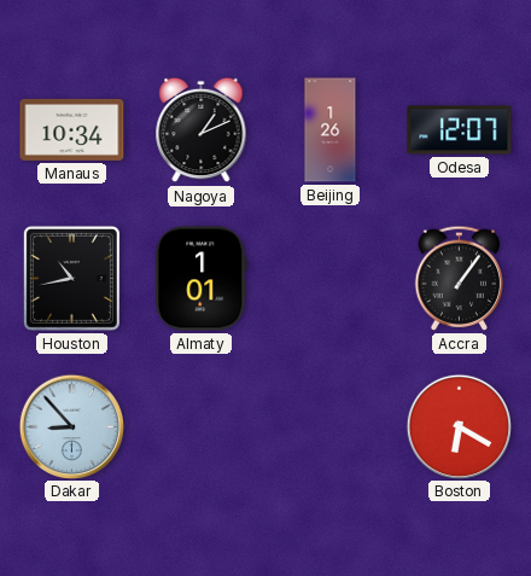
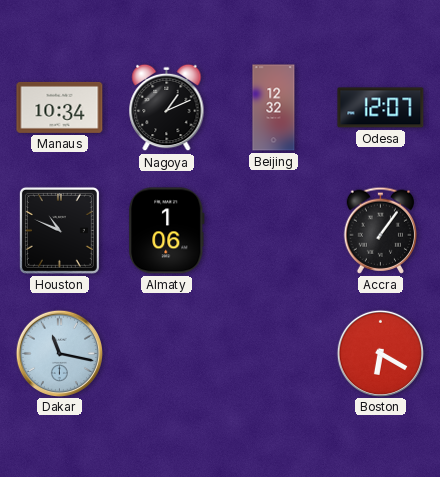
Beijing: 1:26 -> 12:32 (274, 108)
Houston: 10:43 -> 10:49 (59, 230)
Almaty: 1:01 -> 1:06 (167, 231)
Dakar: 8:53 -> 11:17 (59, 353)
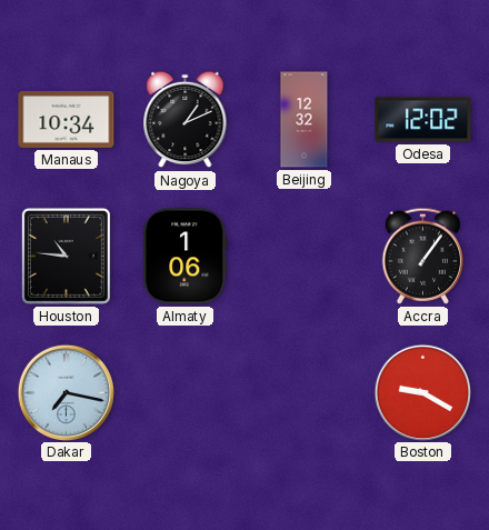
Odesa: 12:07 -> 12:02 (423, 120)
Houston: 10:49 -> 10:46 (66, 256)
Dakar: 11:17 -> 7:17 (66, 392)
Boston: 6:20 -> 9:20 (422, 392)
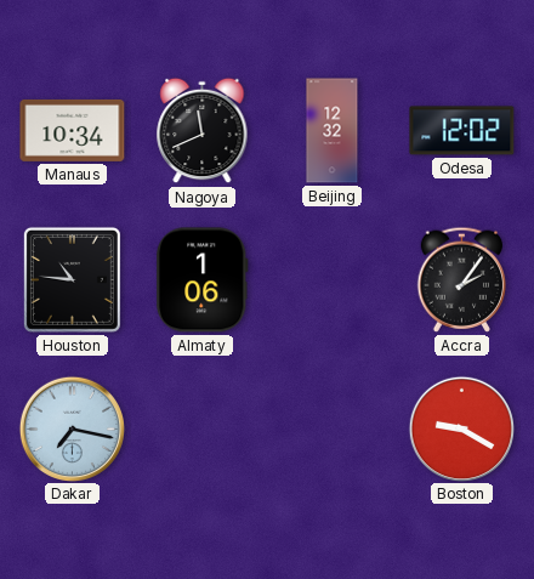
Nagoya: 1:11 -> 11:41 (203, 131)
Accra: 1:06 -> 2:06 (462, 279)
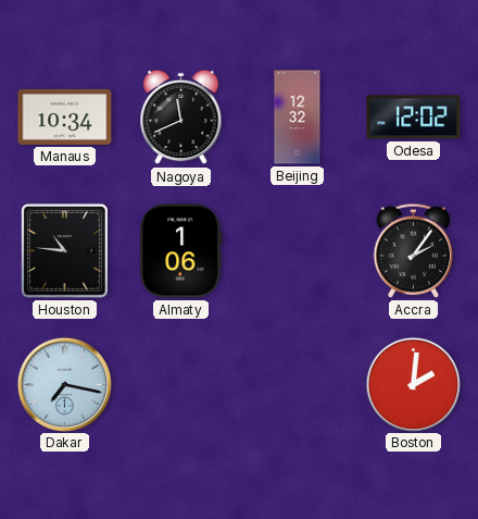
Boston: 9:20 -> 2:01 (413, 384)
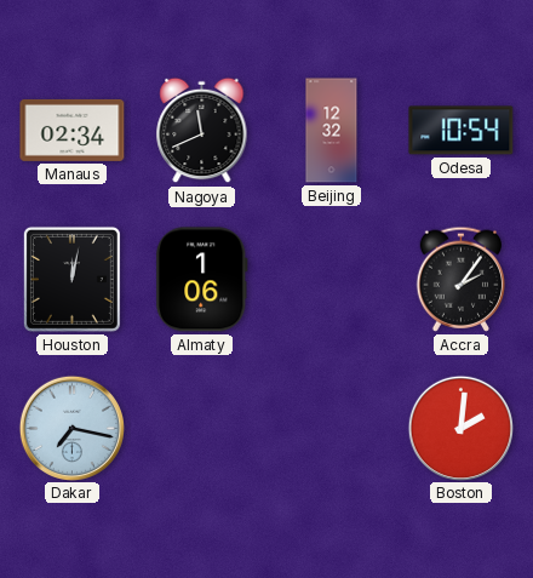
Manaus: 10:34 -> 02:34 (73, 130)
Odesa: 12:02 -> 10:54 (462, 131)
Houston: 10:46 -> 12:02 (71, 279)
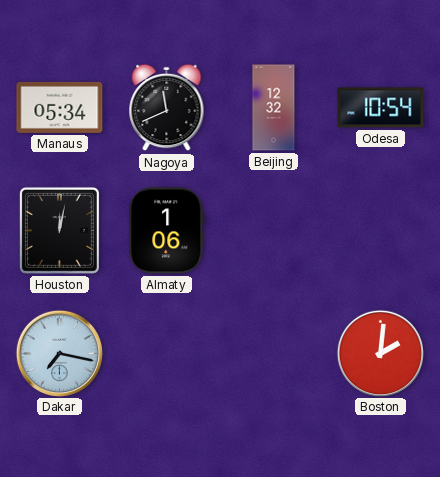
Manaus: 02:34 -> 05:34 (60, 107)
Accra: 2:06 -> none (462, 279)
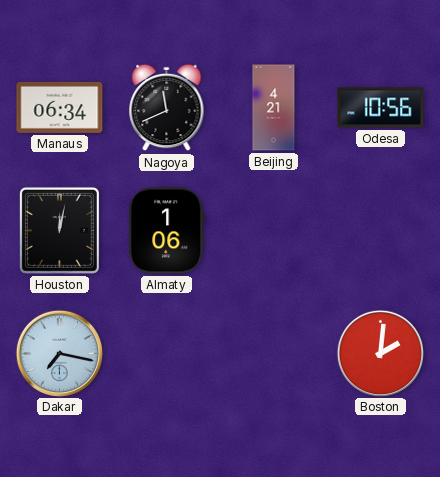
Manaus: 05:34 -> 06:34 (60, 107)
Beijing: 12:32 -> 4:21 (274, 108)
Odesa: 10:54 -> 10:56 (381, 108)
